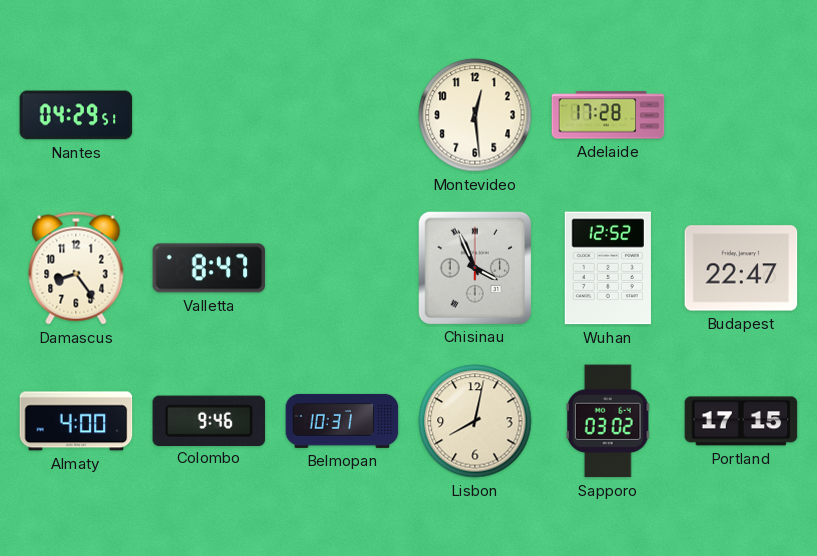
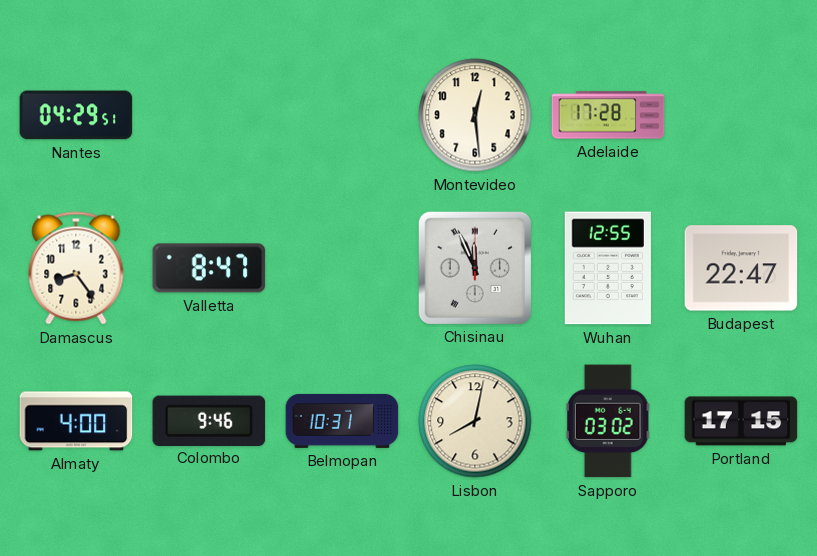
Chisinau: 3:56 -> 11:56 (474, 267)
Wuhan: 12:52 -> 12:55 (608, 268)
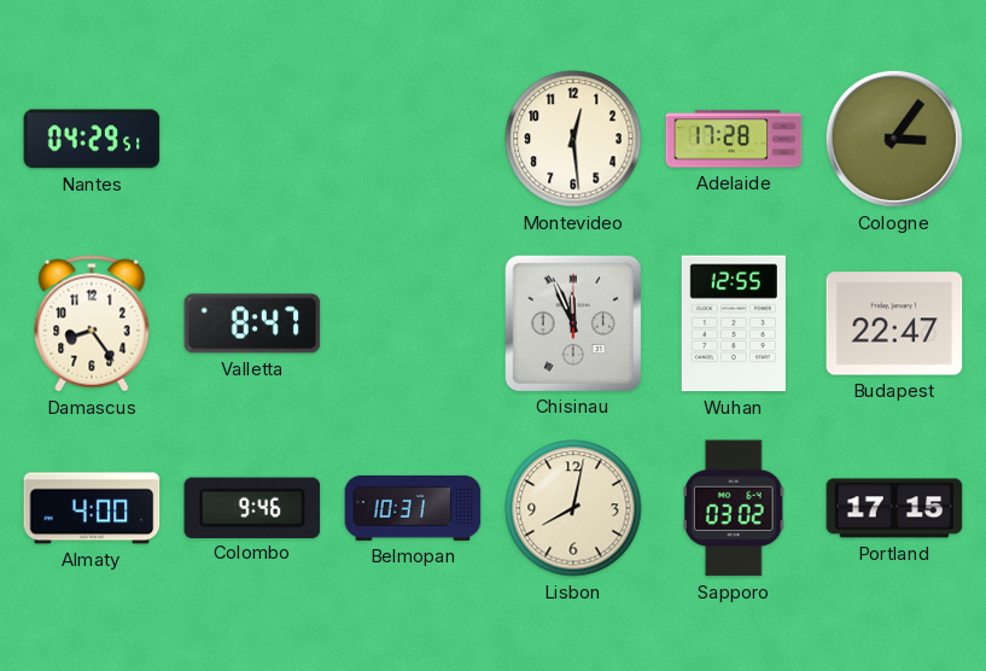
Cologne: none -> 3:06 (894, 139)
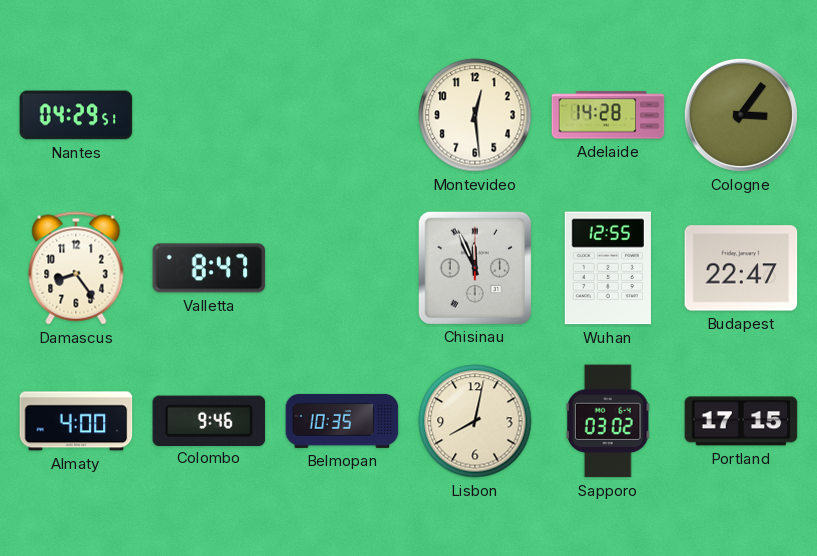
Adelaide: 17:28 -> 14:28 (608, 115)
Belmopan: 10:31 -> 10:35 (342, 421)
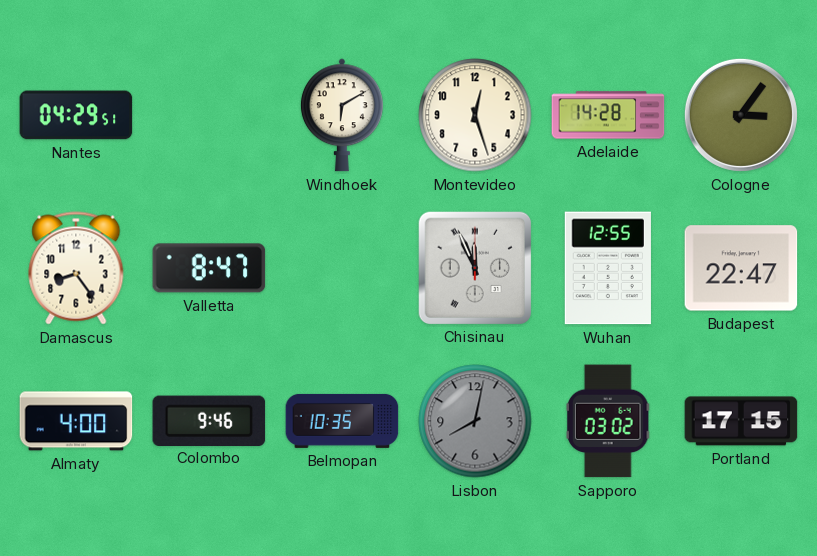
Windhoek: none -> 6:10 (342, 115)
Montevideo: 12:29 -> 12:27 (475, 115)
Lisbon dial: cream -> grey (475, 421)
